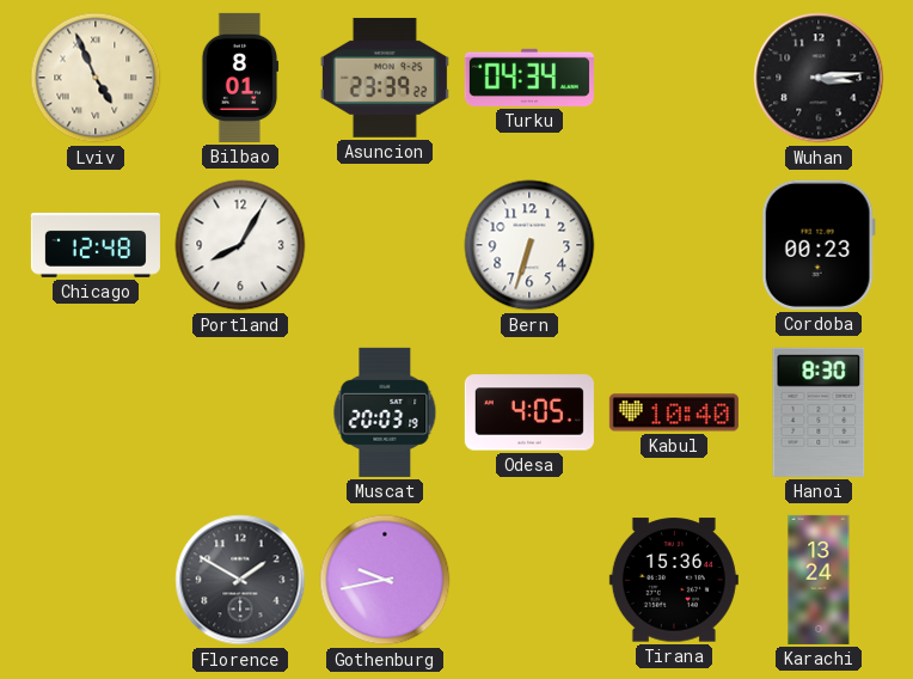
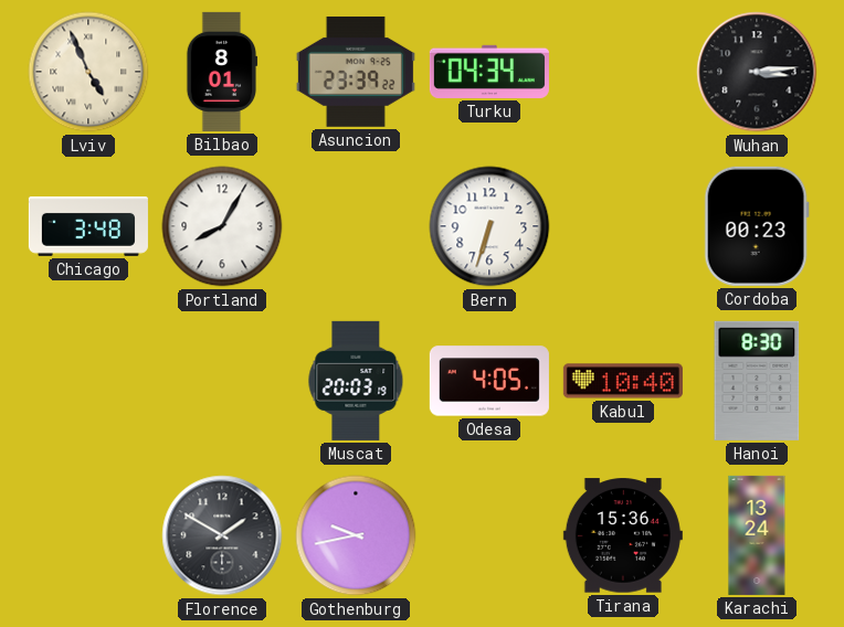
Chicago: 12:48 -> 3:48 (88, 226)
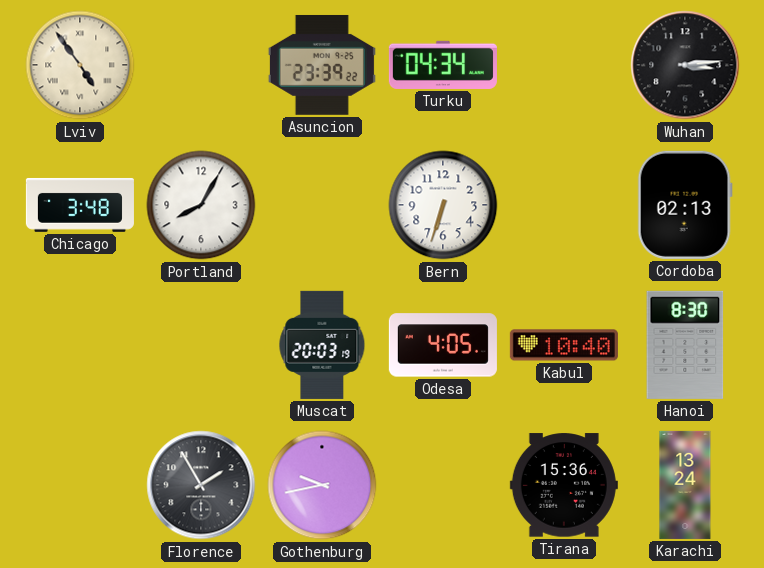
Lviv: 4:56 -> 4:54 (80, 65)
Bilbao: 8:01 -> none (222, 72)
Cordoba: 00:23 -> 02:13 (685, 205)
Florence: 1:50 -> 1:55 (201, 485)
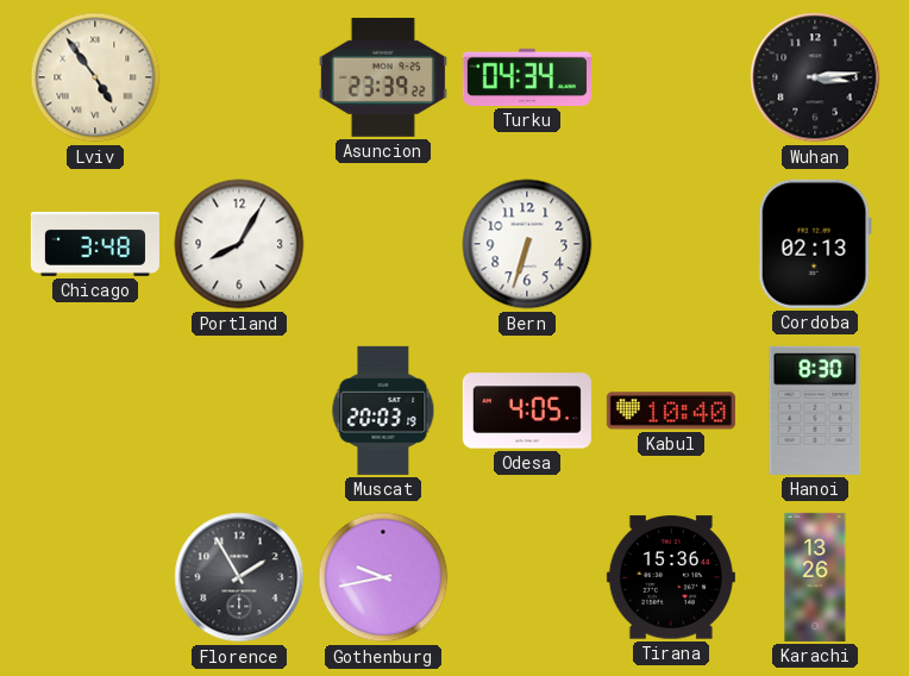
Karachi: 13:24 -> 13:26 (815, 577)
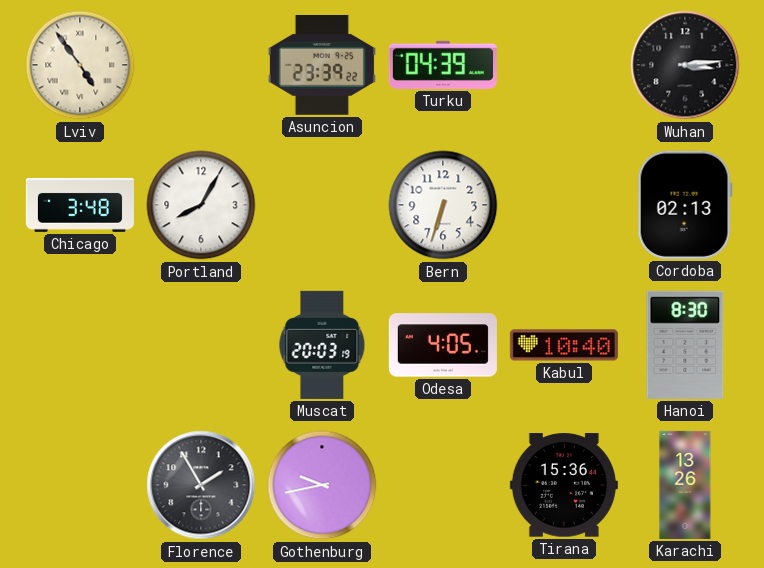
Turku: 04:34 -> 04:39 (443, 65)
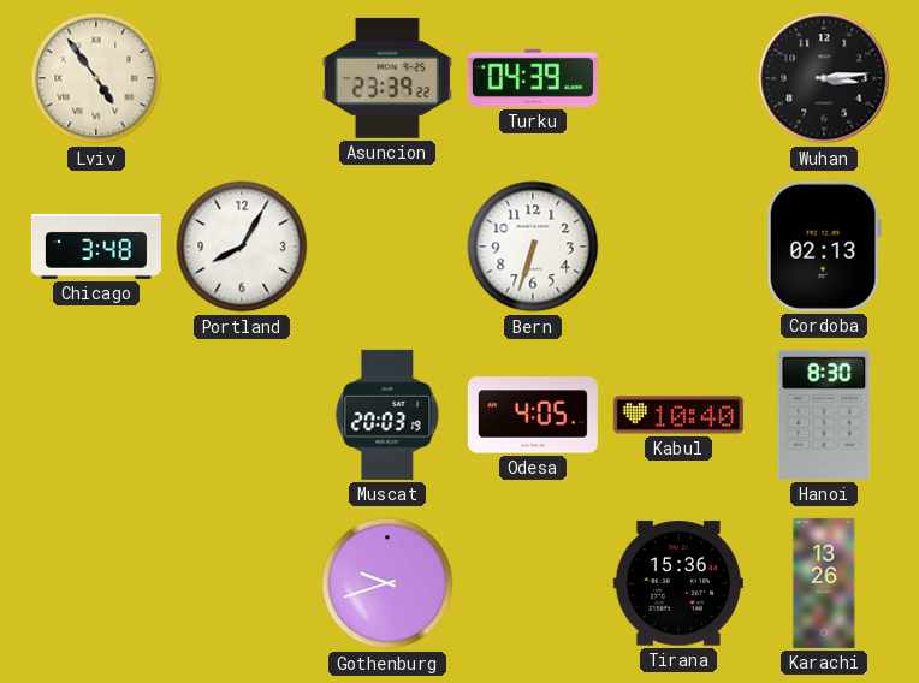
Florence: 1:55 -> none (201, 485)
Gothenburg: 9:43 -> 9:42 (387, 583)
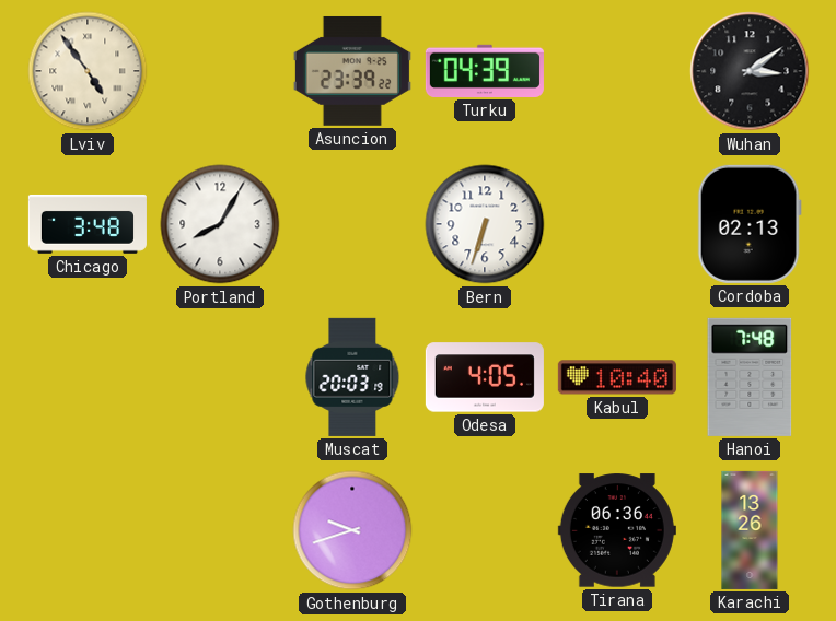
Wuhan: 3:14 -> 3:09 (750, 71)
Hanoi: 8:30 -> 7:48 (750, 377)
Tirana: 15:36 -> 06:36 (617, 530)
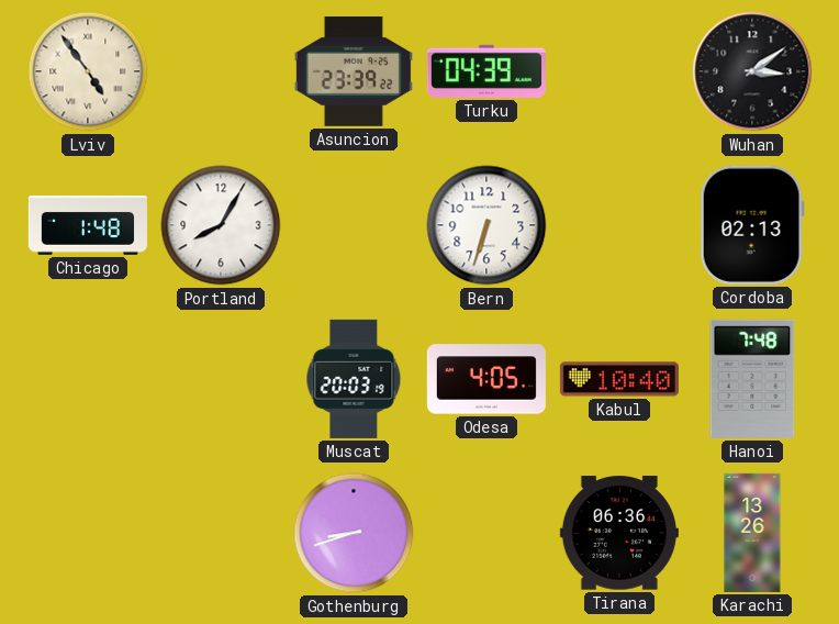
Chicago: 3:48 -> 1:48 (88, 225)
Gothenburg: 9:42 -> 8:42 (354, 533)
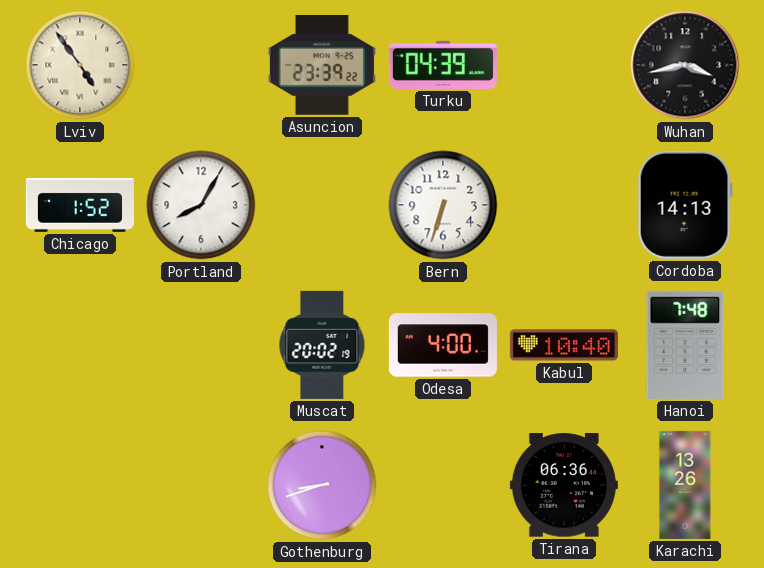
Wuhan: 3:09 -> 3:43 (685, 65)
Chicago: 1:48 -> 1:52 (80, 205)
Cordoba: 02:13 -> 14:13 (685, 205)
Muscat: 20:03 -> 20:02 (322, 345)
Odesa: 4:05 -> 4:00 (443, 345)
